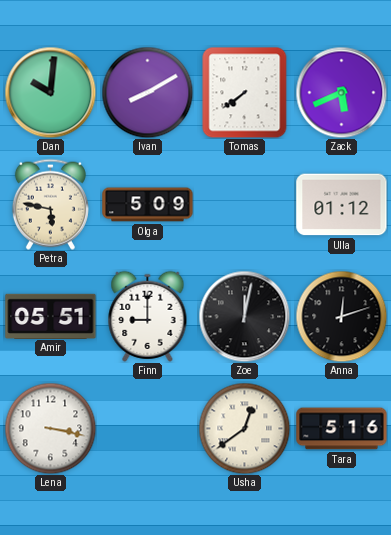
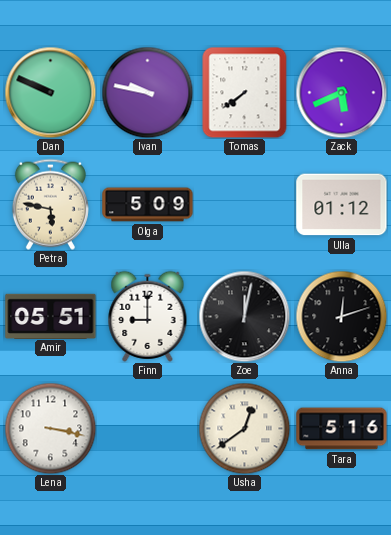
Dan: 10:01 -> 9:49 (50, 92)
Ivan: 8:10 -> 9:47 (147, 92)
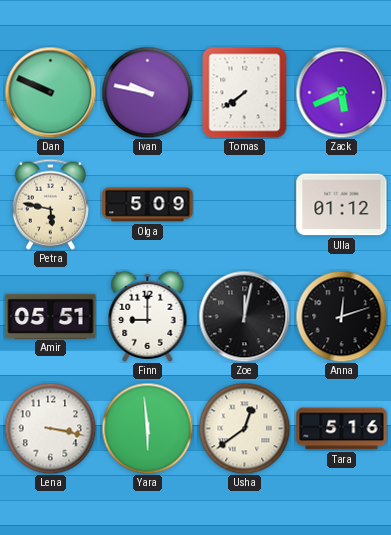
Yara: none -> 5:59 (147, 428)
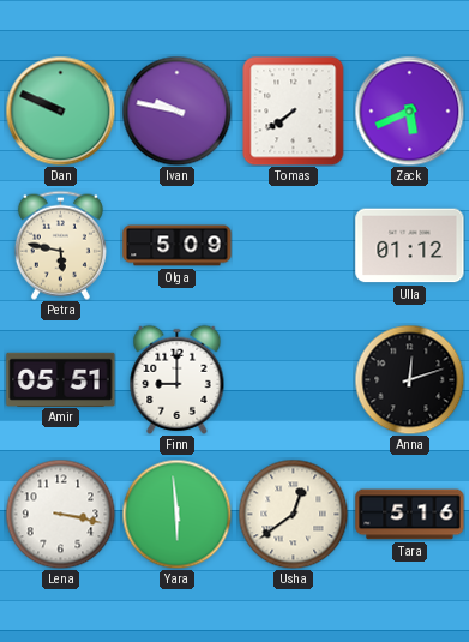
Zoe: 12:02 -> none (244, 316)
